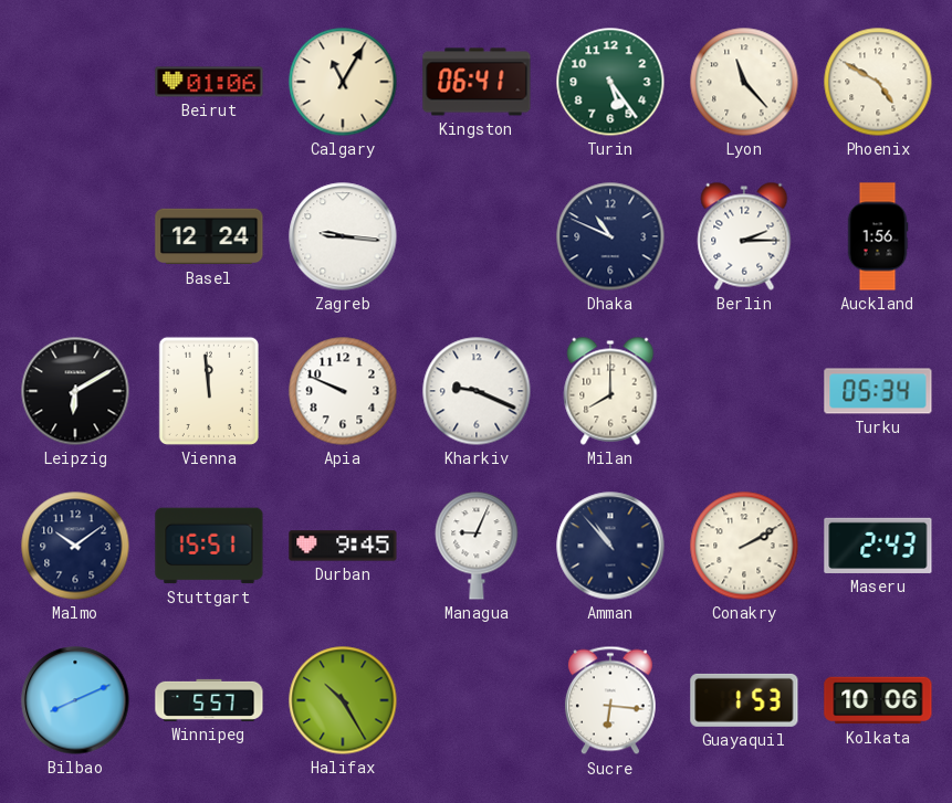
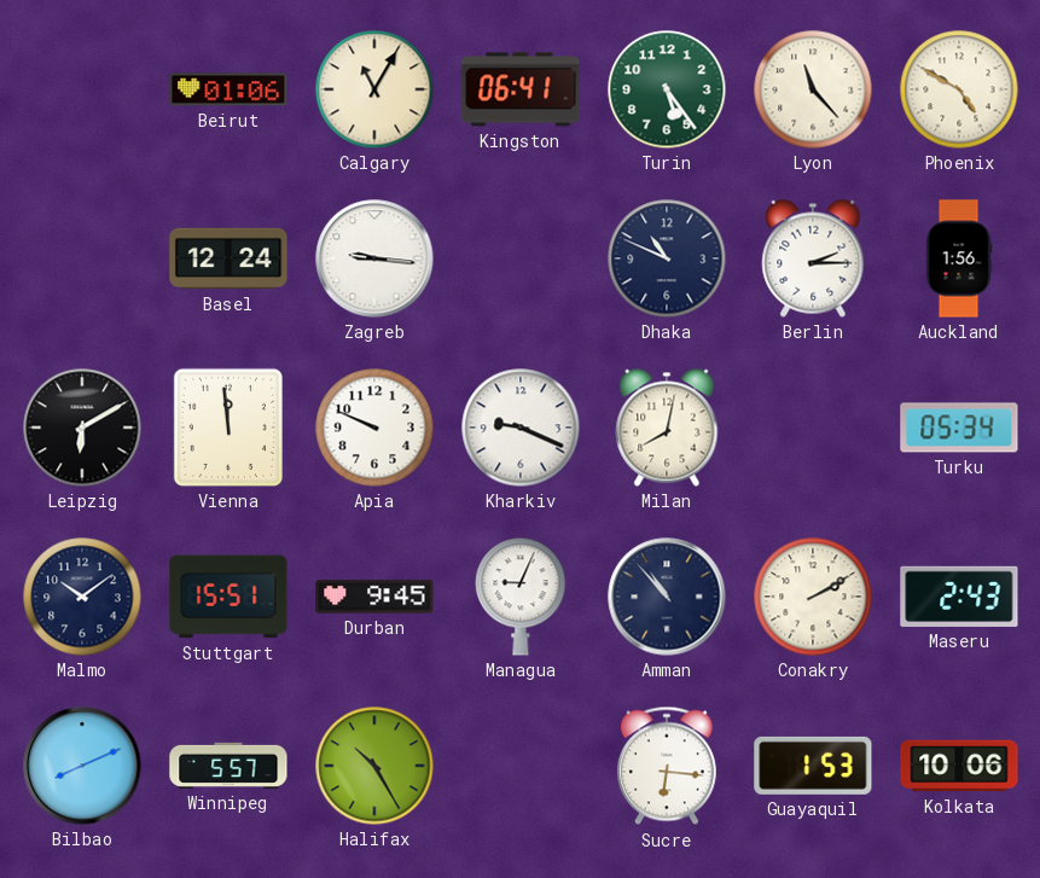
Milan: 8:00 -> 8:02 (667, 428)
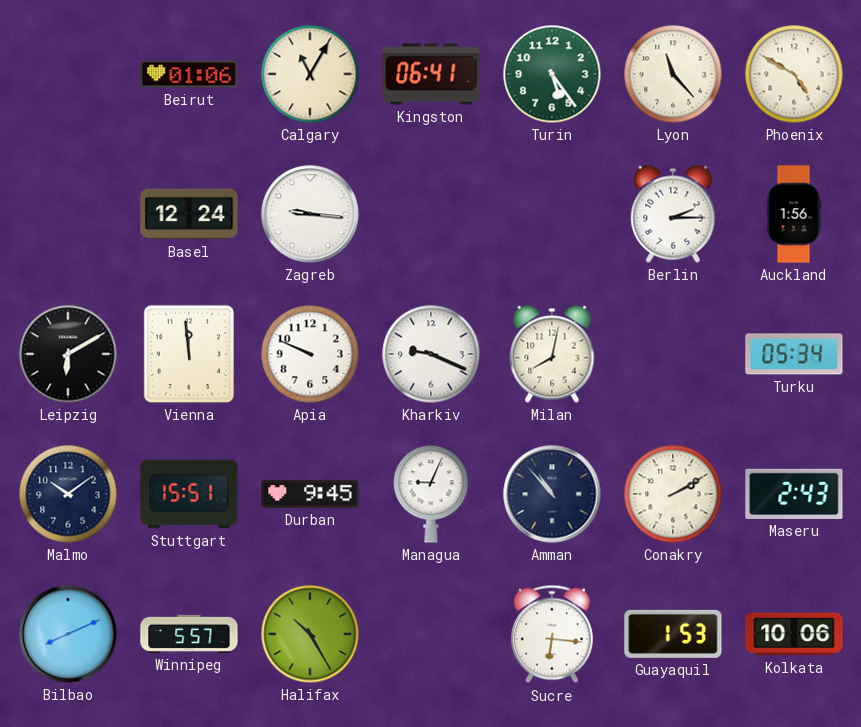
Dhaka: 10:49 -> none (667, 258)
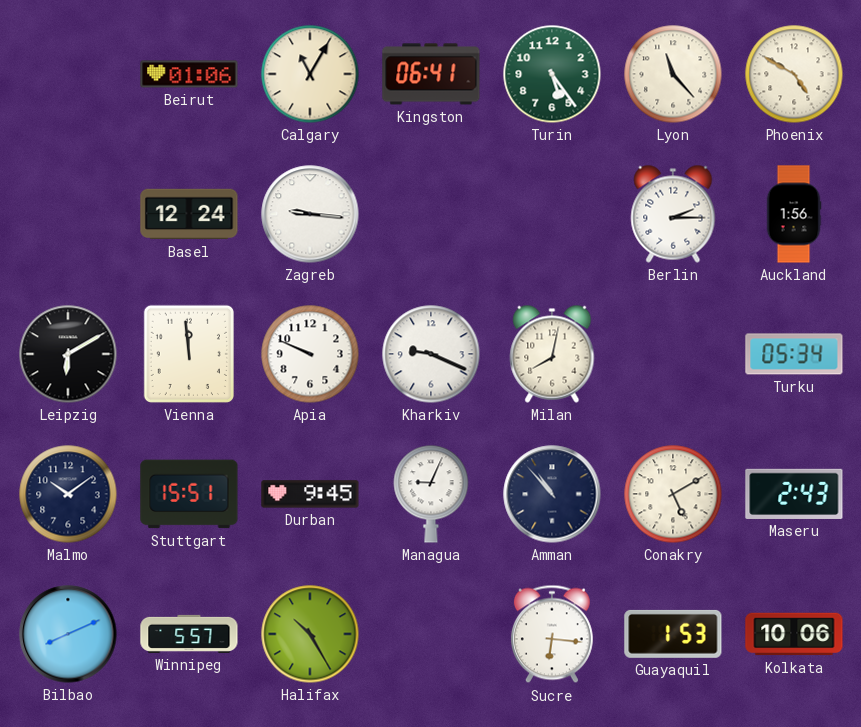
Conakry: 2:10 -> 5:10 (673, 494)
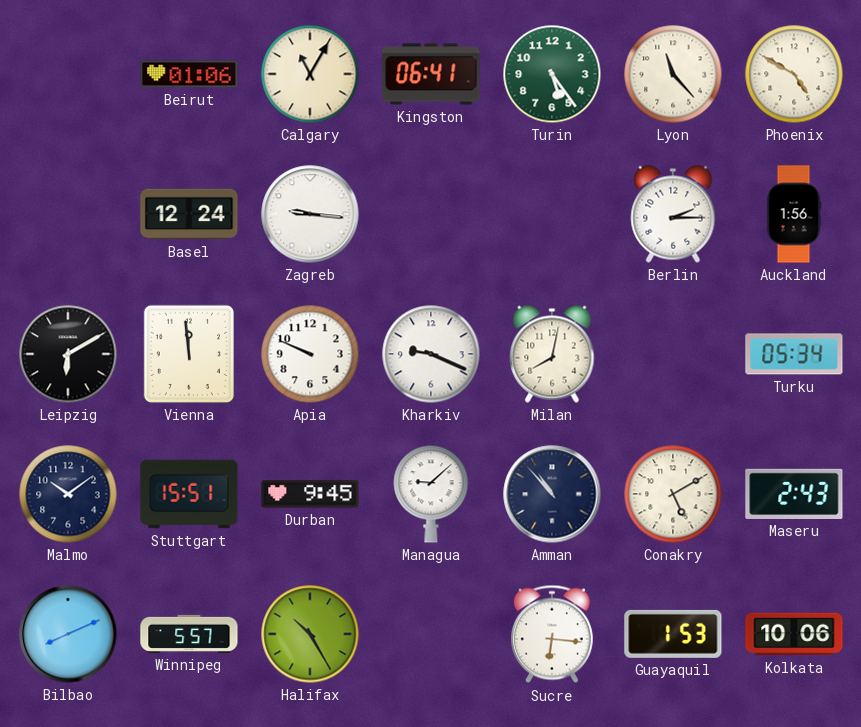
Managua: 9:04 -> 9:08 (431, 494)
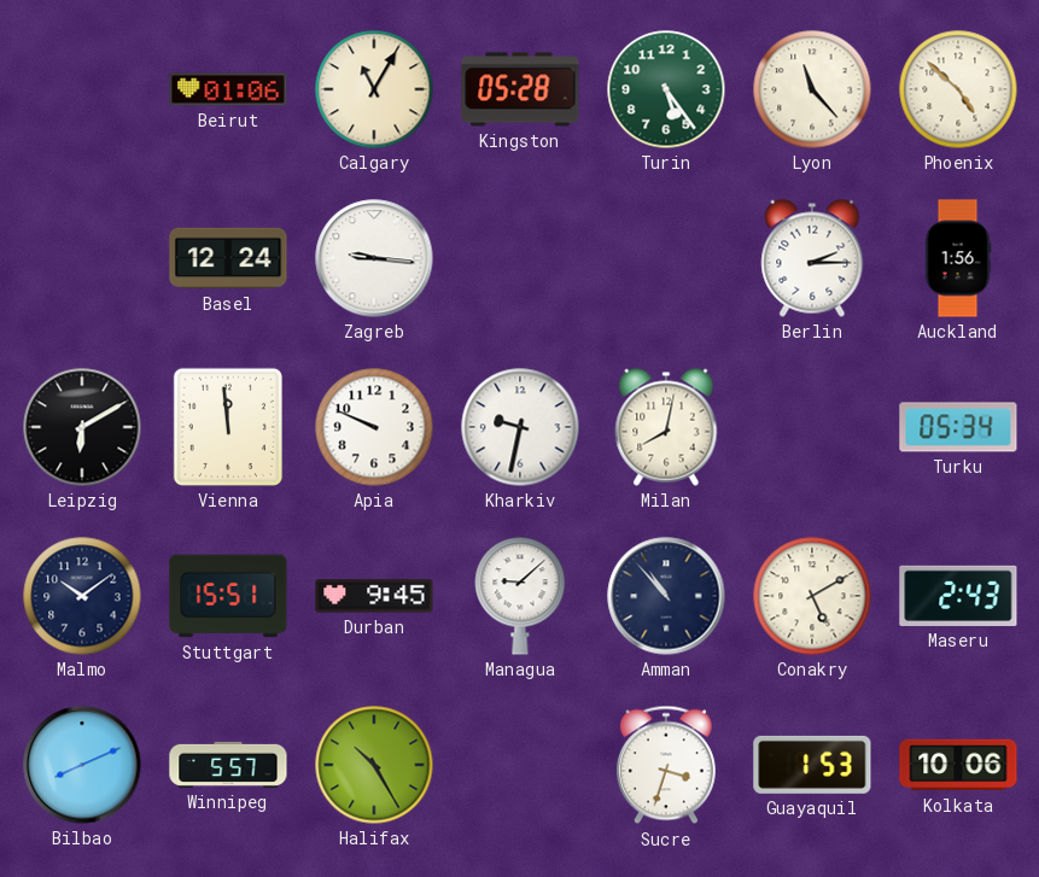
Kingston: 06:41 -> 05:28 (520, 89)
Phoenix: 4:50 -> 4:52 (958, 89)
Kharkiv: 9:19 -> 9:32 (520, 427)
Sucre: 6:16 -> 3:33 (666, 765)
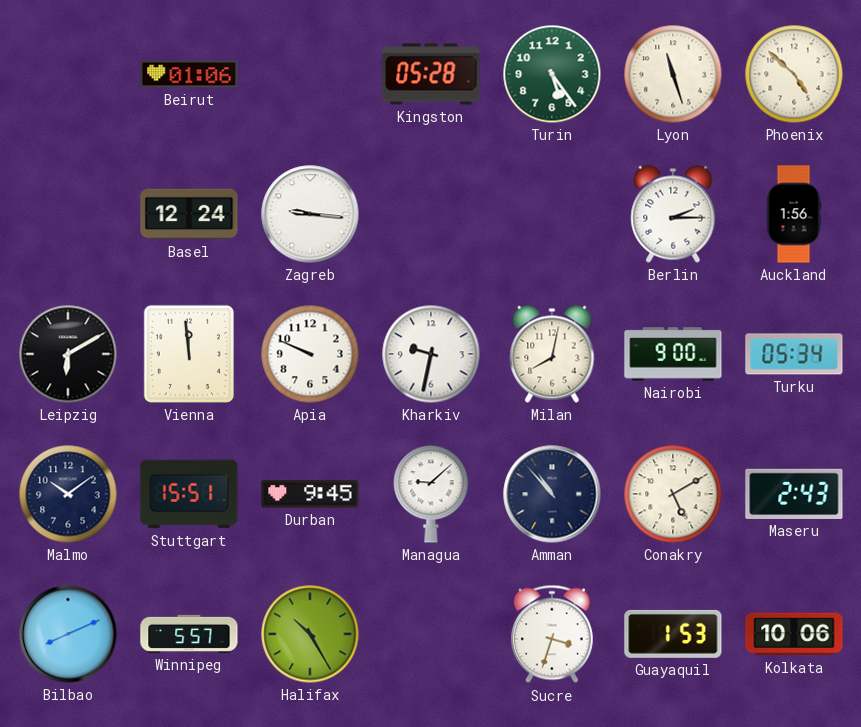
Calgary: 11:05 -> none (374, 89)
Lyon: 11:23 -> 11:27 (673, 74)
Nairobi: none -> 9:00 (673, 354)
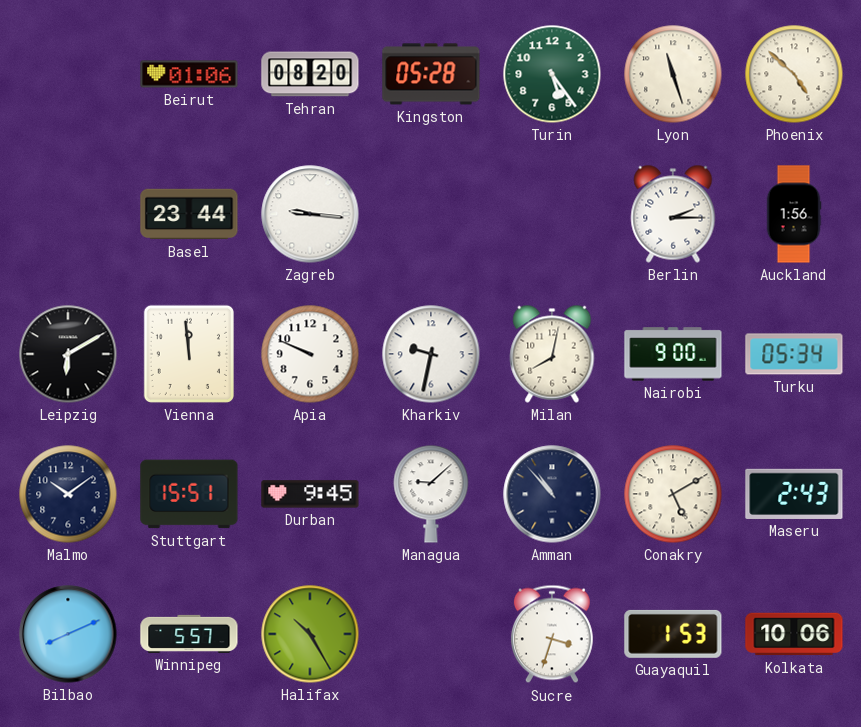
Tehran: none -> 08:20 (310, 74)
Basel: 12:24 -> 23:44 (189, 214)
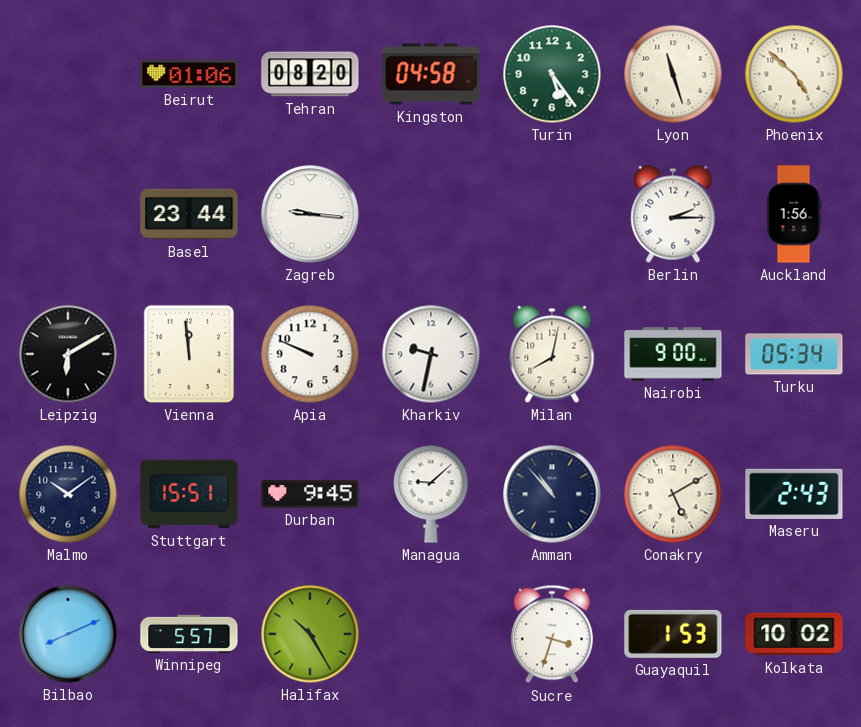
Kingston: 05:28 -> 04:58 (431, 74)
Kolkata: 10:06 -> 10:02 (794, 634)
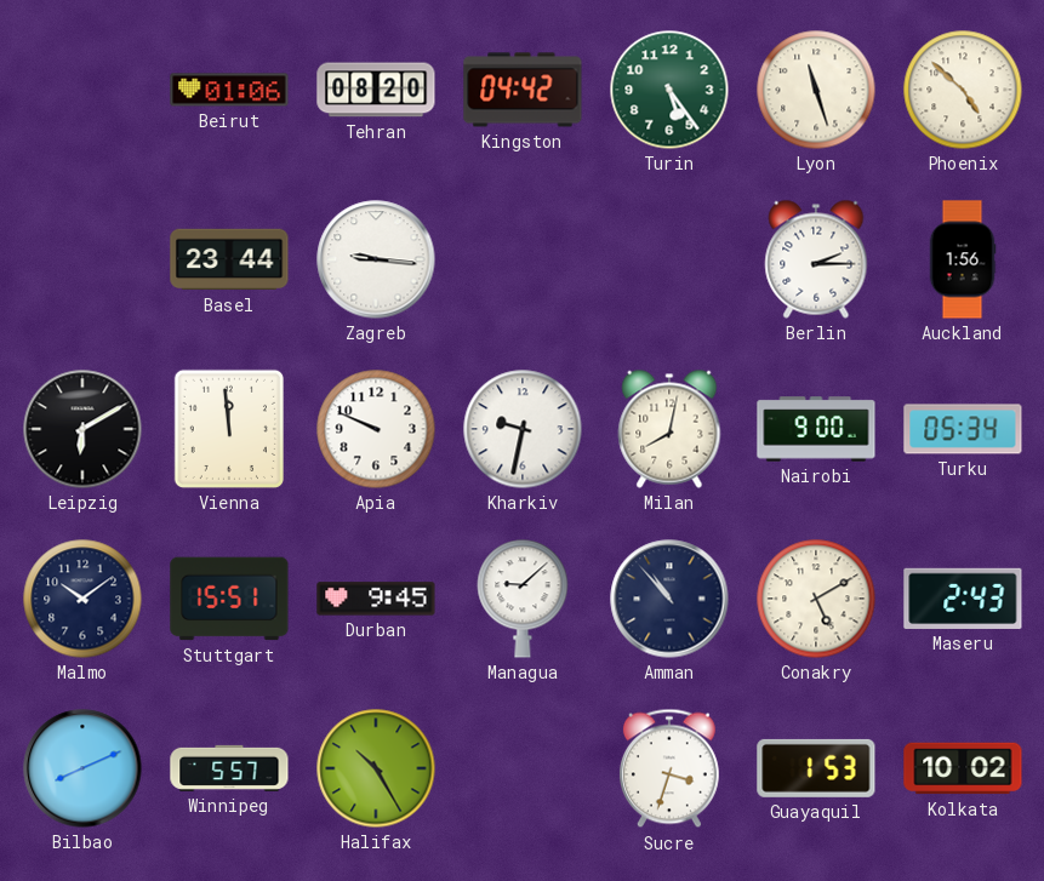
Kingston: 04:58 -> 04:42 (523, 90)
